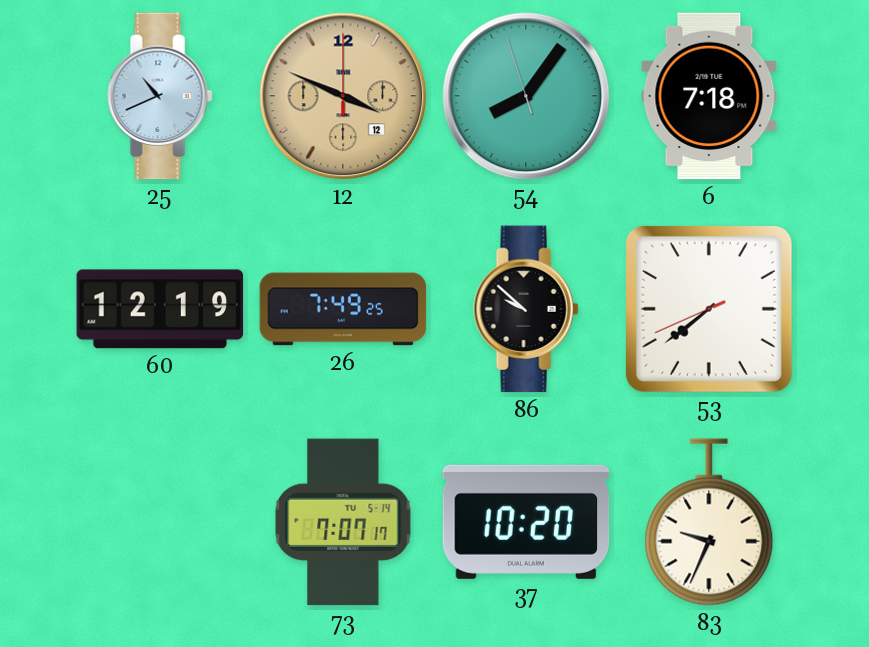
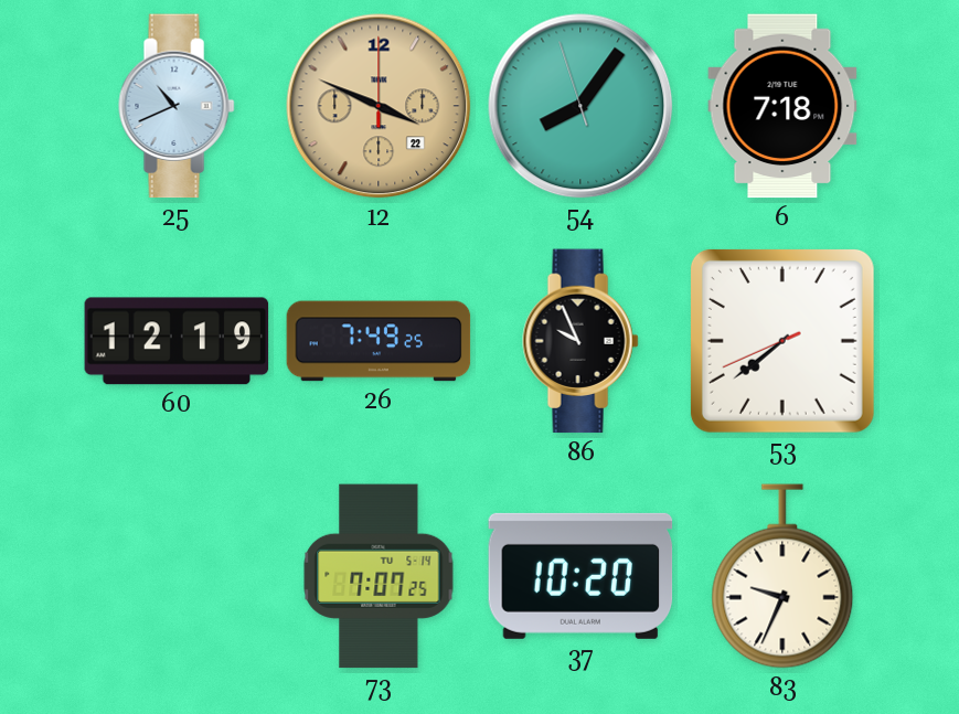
12 date: 12 -> 22 (379, 106)
86: 9:52 -> 9:56 (580, 341)
73: 7:07:17 -> 7:07:25 (379, 576)
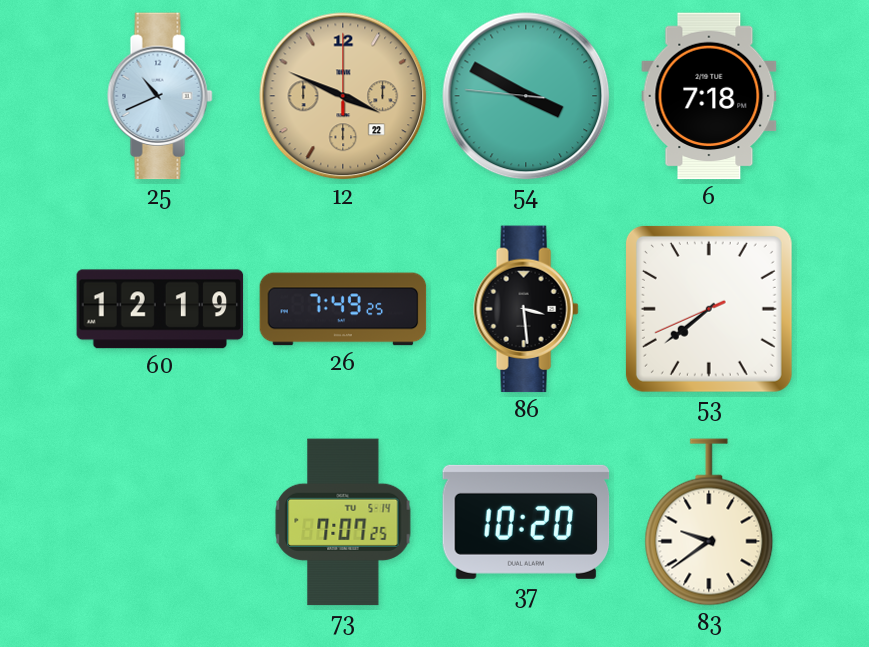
54: 8:05 -> 3:49 (526, 96)
86: 9:56 -> 3:29 (526, 309)
83: 9:34 -> 9:39 (709, 522)
